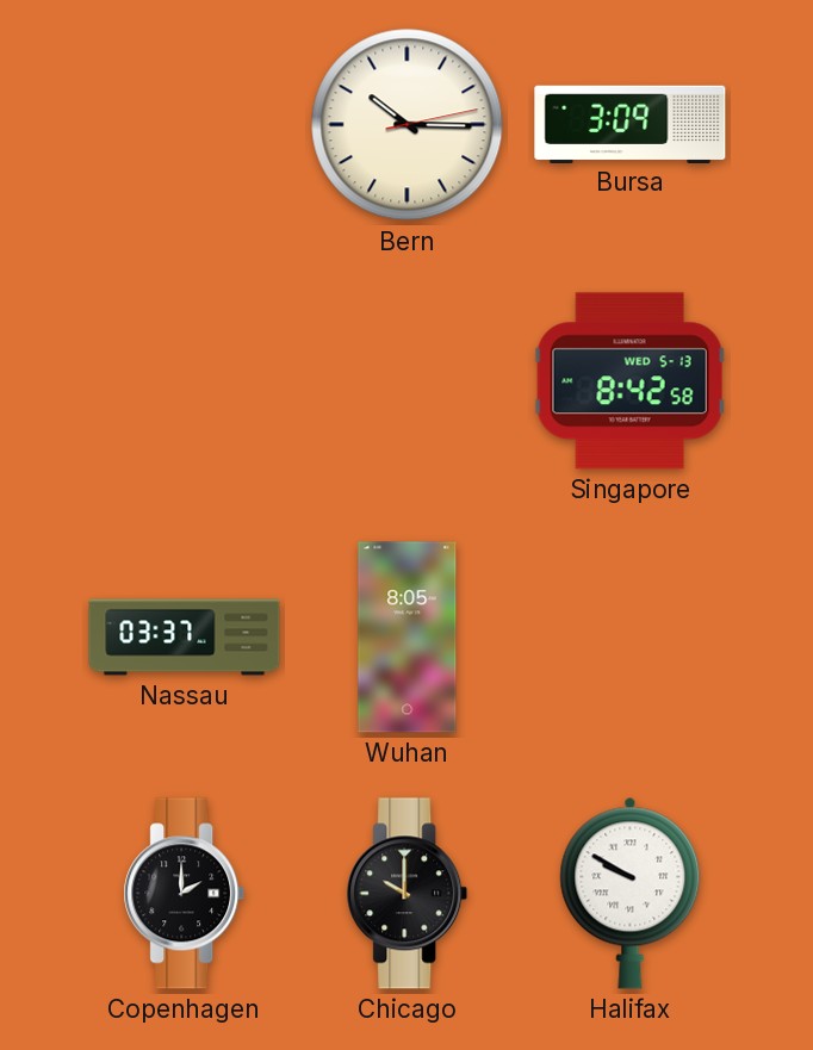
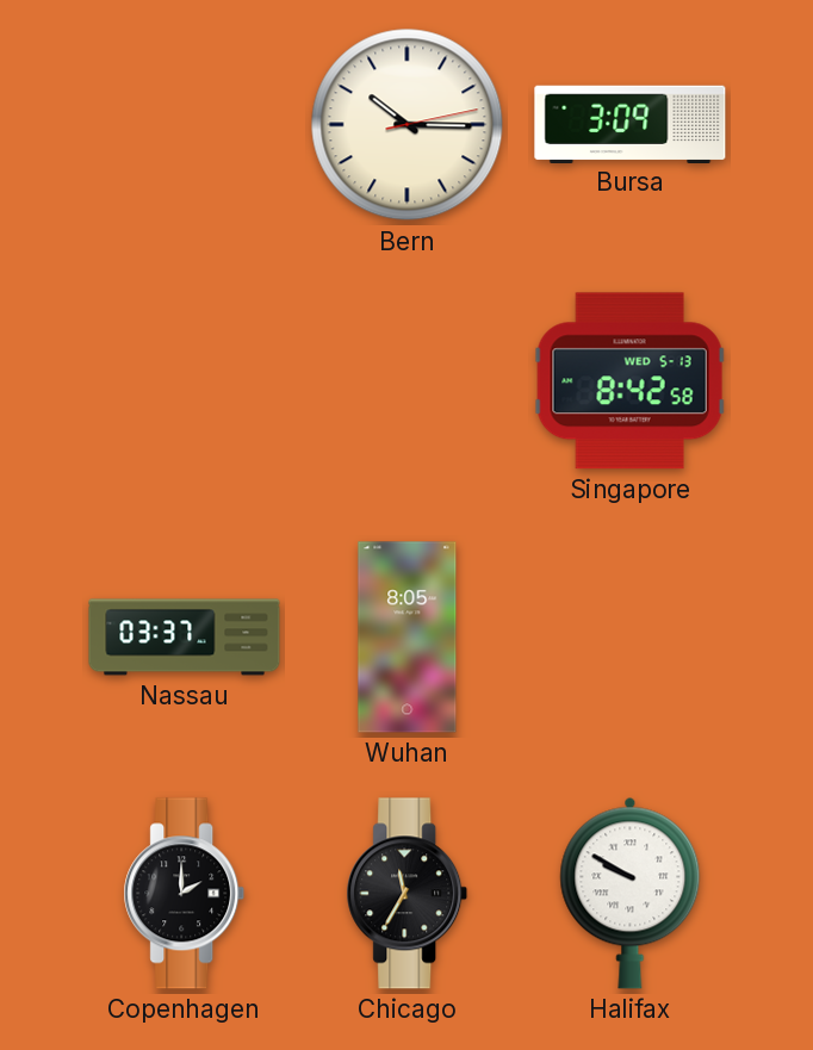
Chicago: 10:00 -> 11:35 (408, 894)
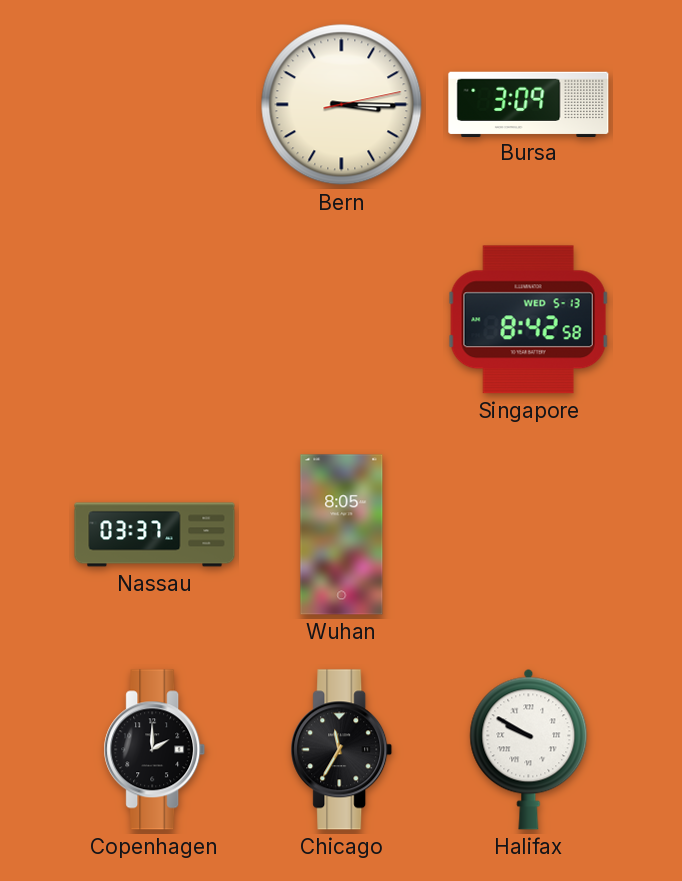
Bern: 10:15 -> 3:15 (342, 105)
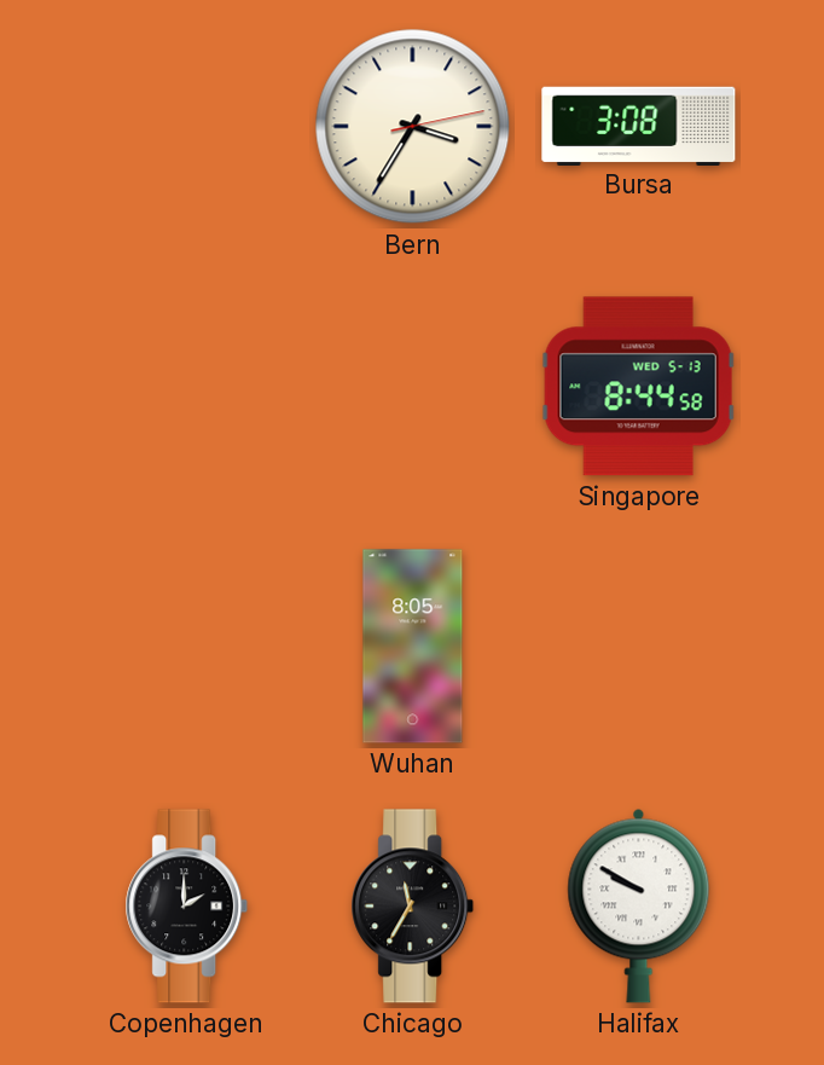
Bern: 3:15 -> 3:35 (413, 127)
Bursa: 3:09 -> 3:08 (639, 126)
Singapore: 8:42 -> 8:44 (638, 387)
Nassau: 03:37 -> none (155, 535)
